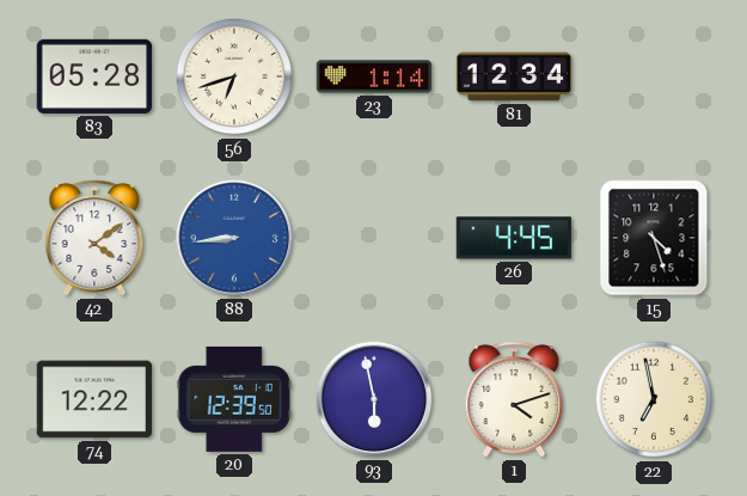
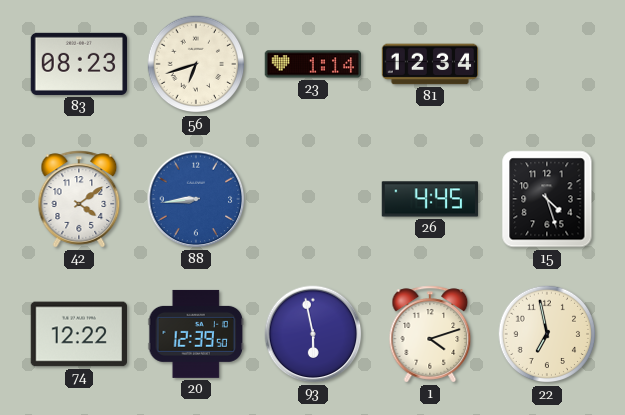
83: 05:28 -> 08:23 (79, 64)
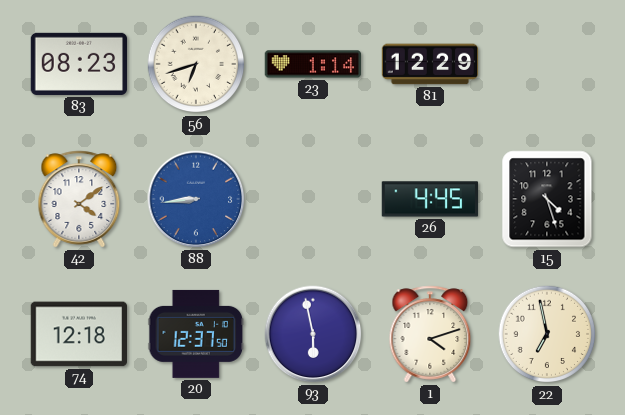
81: 12:34 -> 12:29 (430, 64)
74: 12:22 -> 12:18 (79, 334)
20: 12:39 -> 12:37 (196, 334)
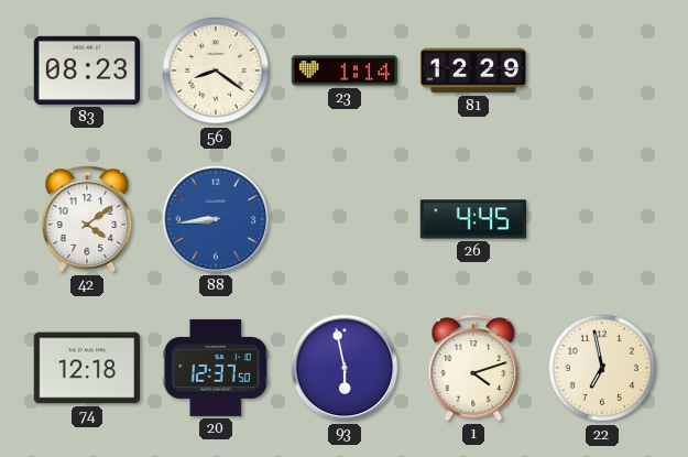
56: 6:42 -> 8:21 (216, 70)
15: 4:27 -> none (547, 199)
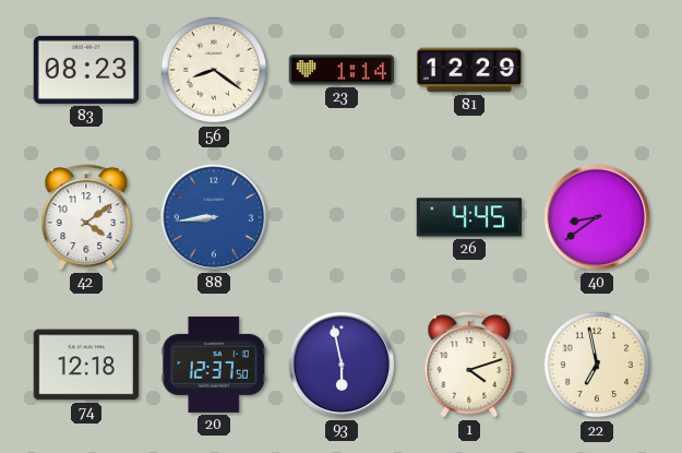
40: none -> 8:39 (597, 217)
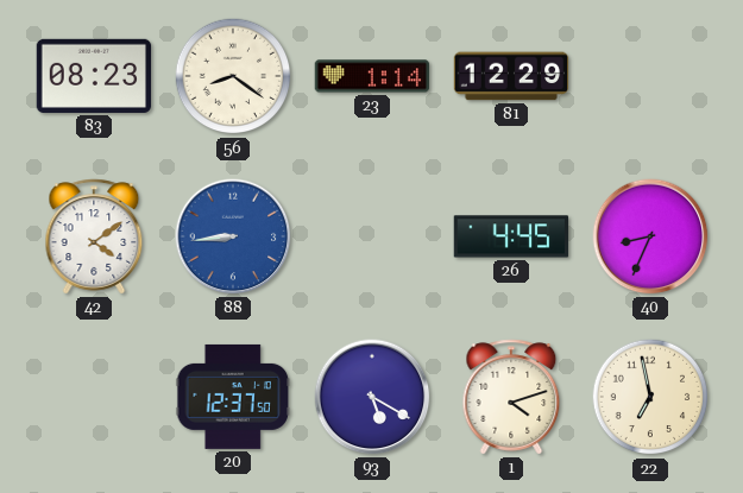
40: 8:39 -> 8:34 (650, 236)
74: 12:18 -> none (86, 365)
93: 5:58 -> 5:20 (372, 397)
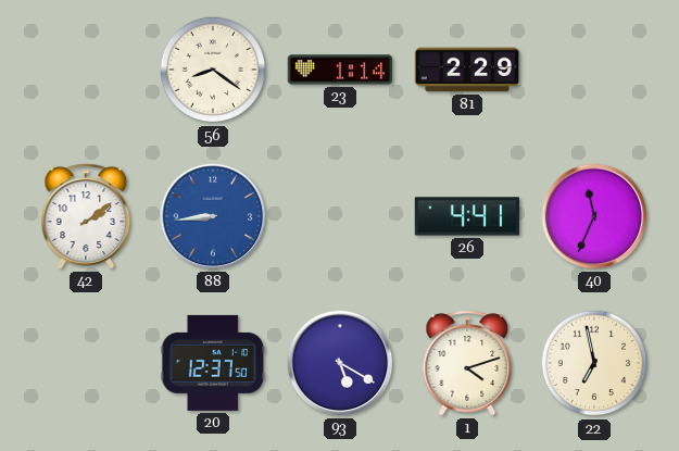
83: 08:23 -> none (94, 76)
81: 12:29 -> 2:29 (467, 70)
42: 4:09 -> 2:09 (86, 216)
26: 4:45 -> 4:41 (467, 216)
40: 8:34 -> 11:34 (594, 216)
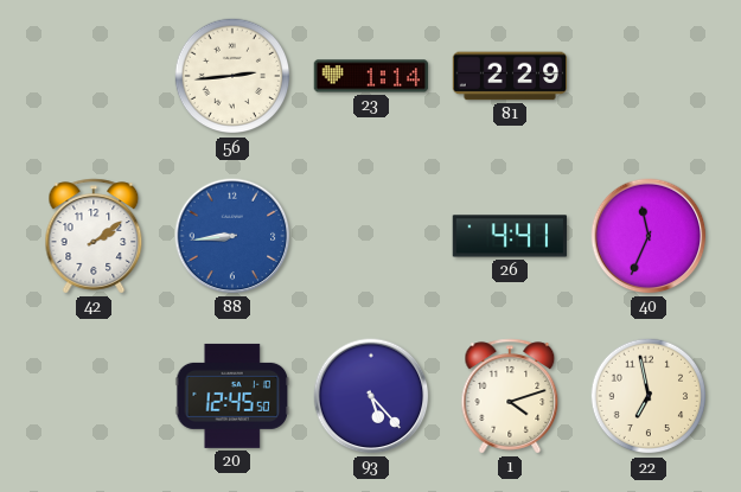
56: 8:21 -> 2:44 (232, 76)
20: 12:37 -> 12:45 (232, 396)
93: 5:20 -> 5:23 (371, 396)
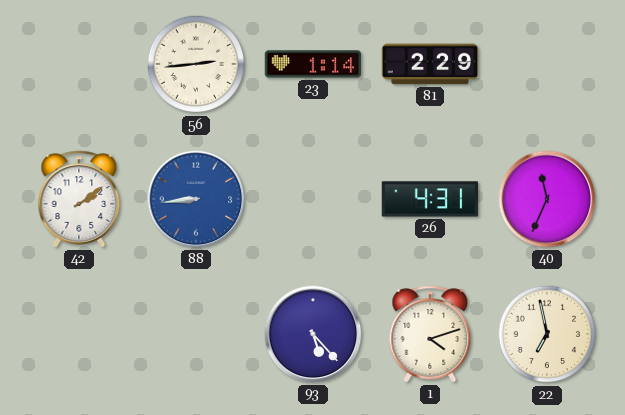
26: 4:41 -> 4:31 (430, 199)
20: 12:45 -> none (232, 396)
